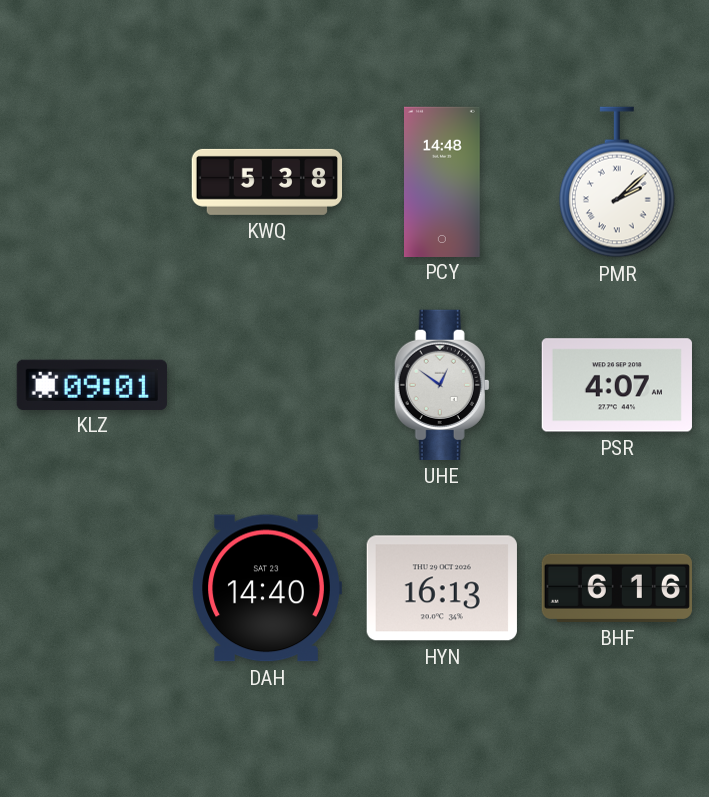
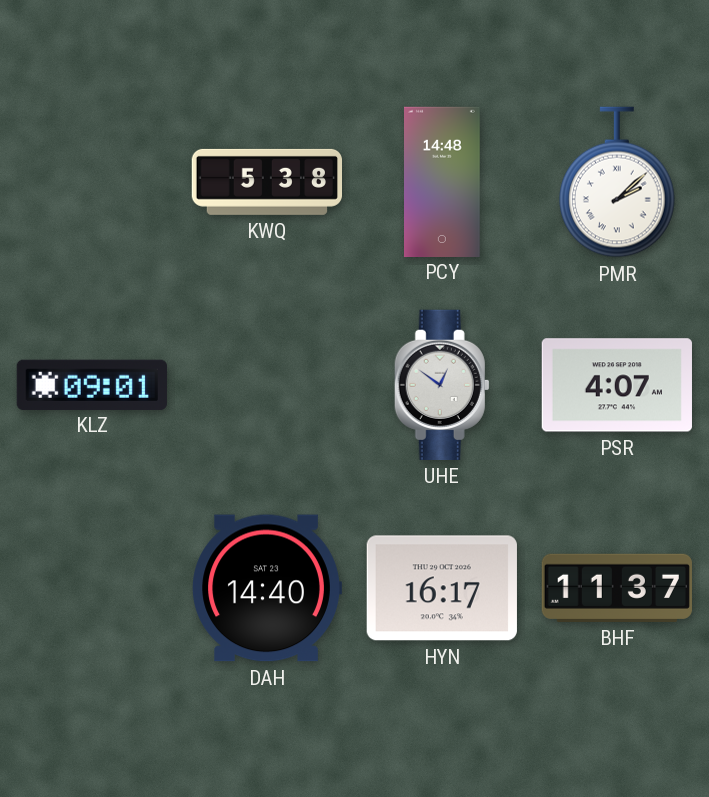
HYN: 16:13 -> 16:17 (442, 588)
BHF: 6:16 -> 11:37 (616, 588)
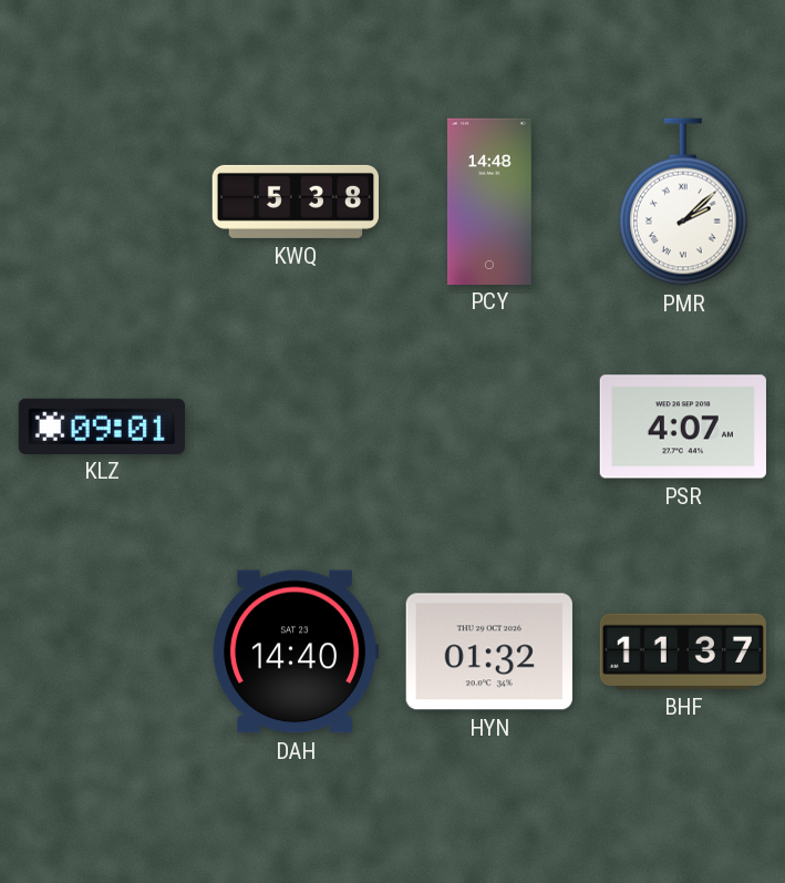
UHE: 12:51 -> none (442, 385)
HYN: 16:17 -> 01:32 (489, 651)
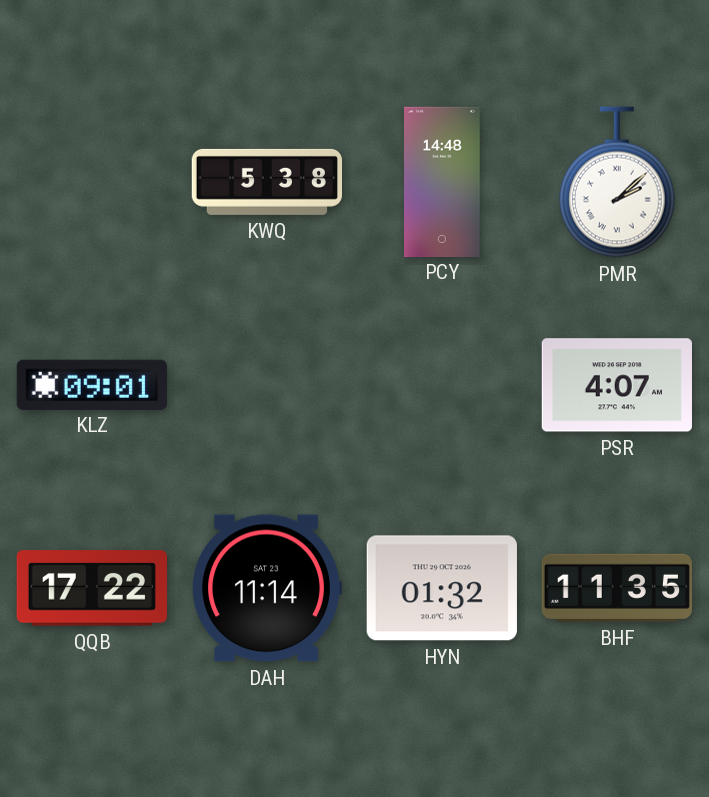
QQB: none -> 17:22 (92, 588)
DAH: 14:40 -> 11:14 (267, 588)
BHF: 11:37 -> 11:35 (616, 588)
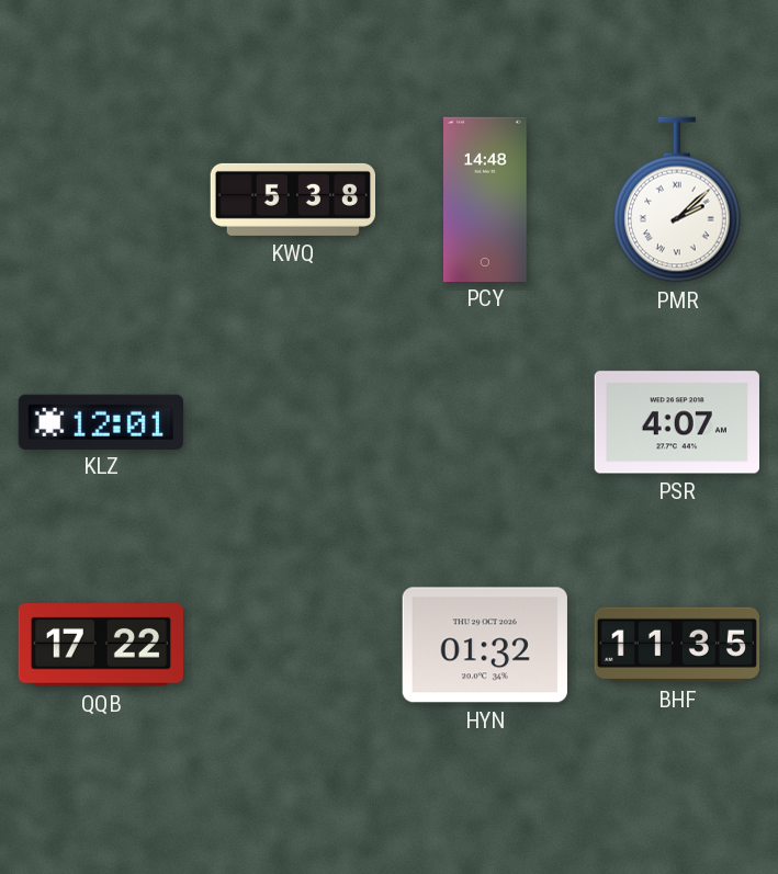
KLZ: 09:01 -> 12:01 (101, 421)
DAH: 11:14 -> none (267, 588)
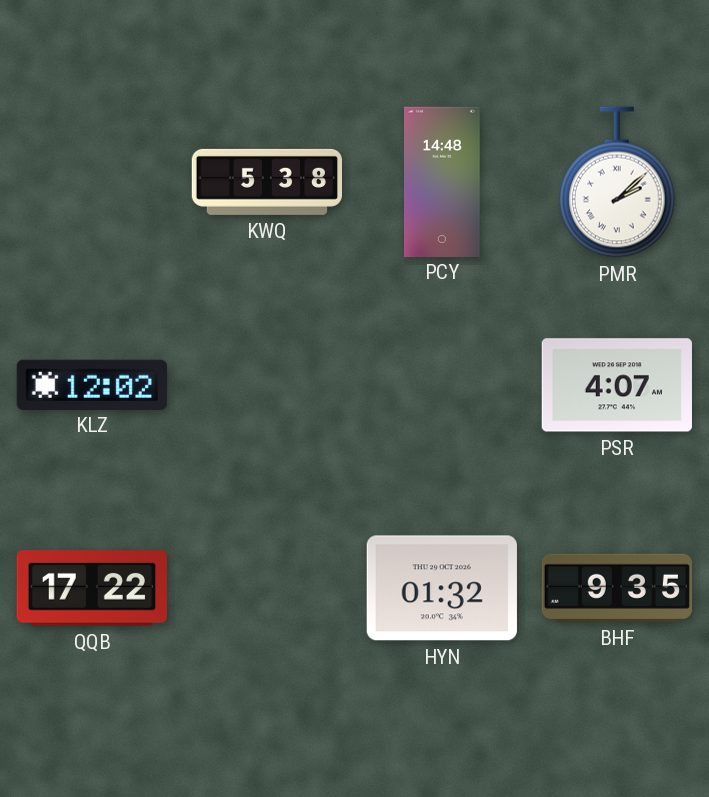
KLZ: 12:01 -> 12:02 (92, 384)
BHF: 11:35 -> 9:35 (616, 588)
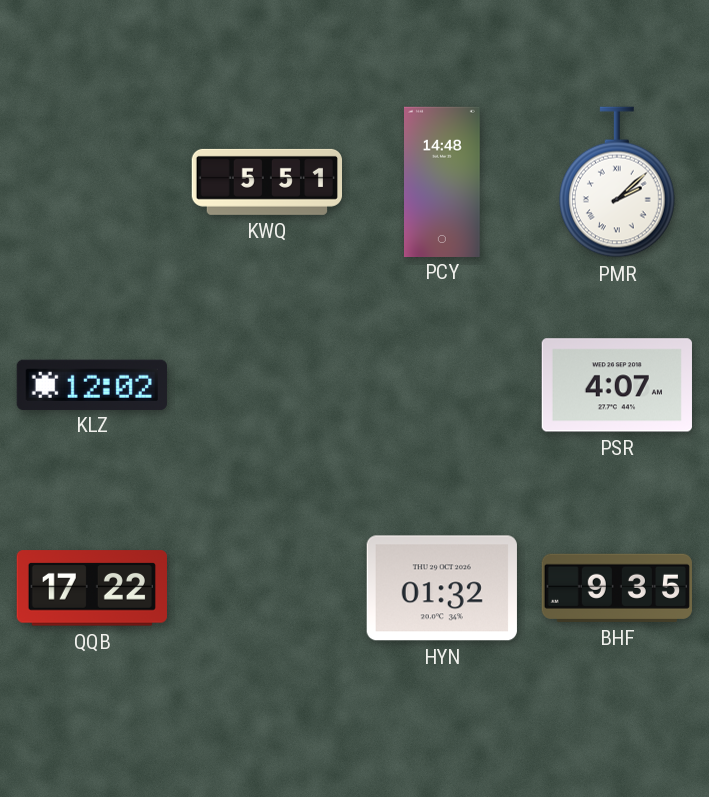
KWQ: 5:38 -> 5:51 (266, 182)
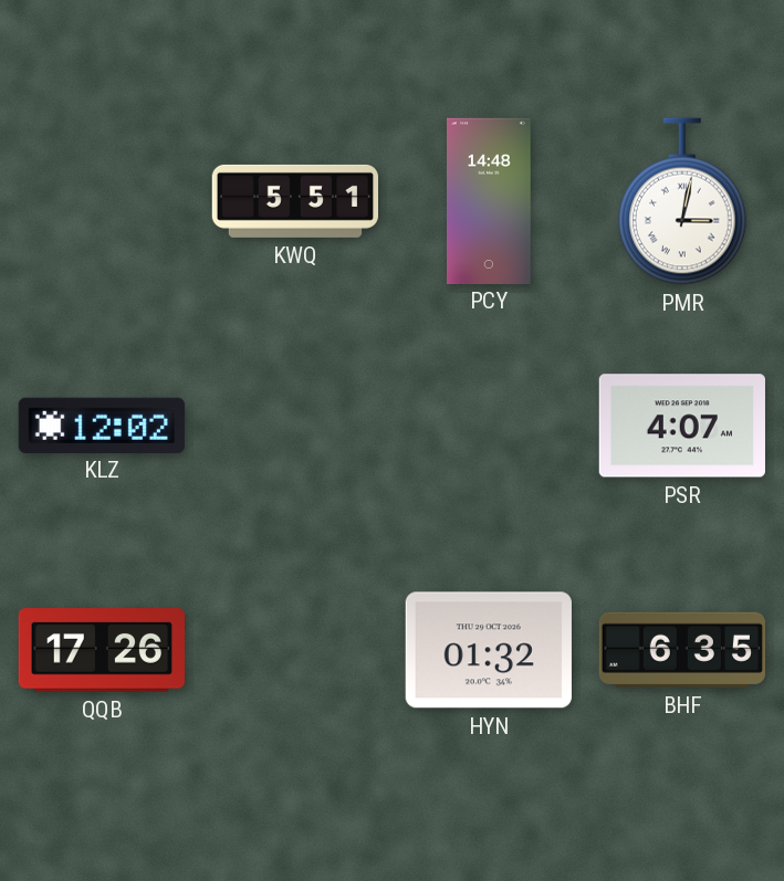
PMR: 2:08 -> 3:02 (683, 201)
QQB: 17:22 -> 17:26 (102, 650)
BHF: 9:35 -> 6:35 (681, 650)
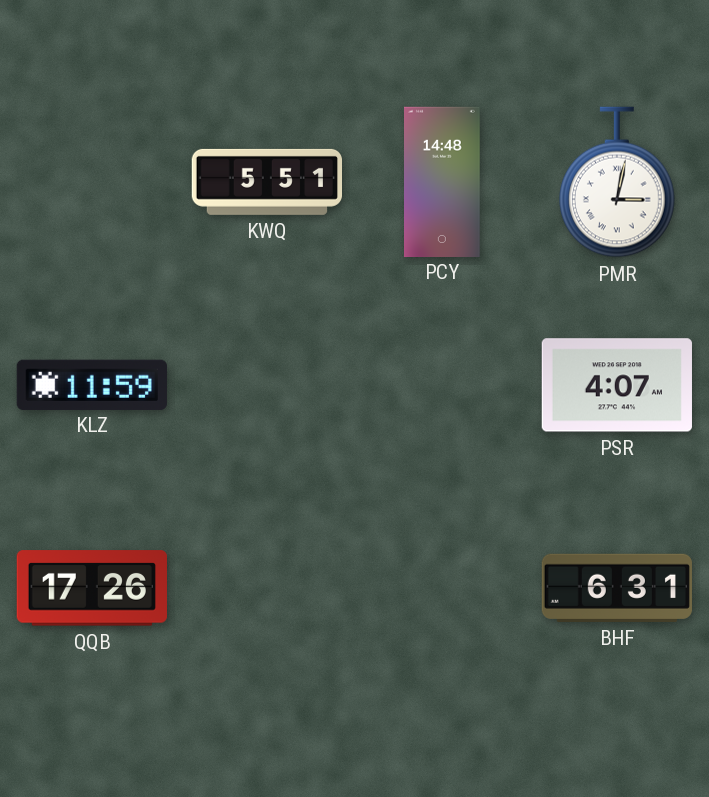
KLZ: 12:02 -> 11:59 (92, 384)
HYN: 01:32 -> none (489, 650)
BHF: 6:35 -> 6:31 (616, 588)
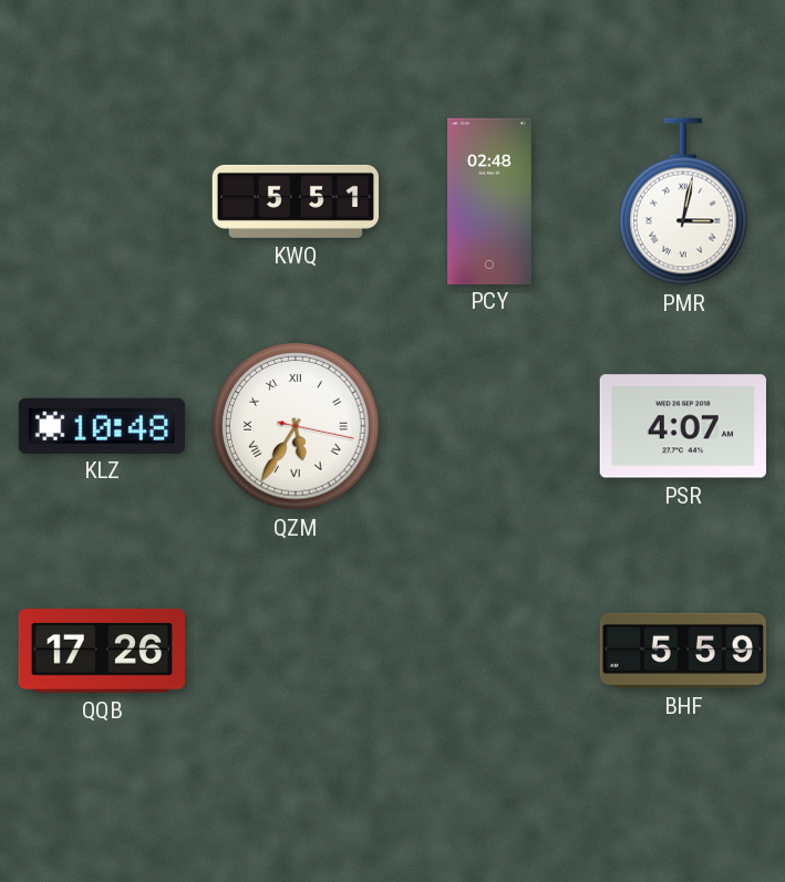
PCY: 14:48 -> 02:48 (490, 200)
KLZ: 11:59 -> 10:48 (102, 425)
QZM: none -> 5:35 (296, 426)
BHF: 6:31 -> 5:59 (682, 651)
